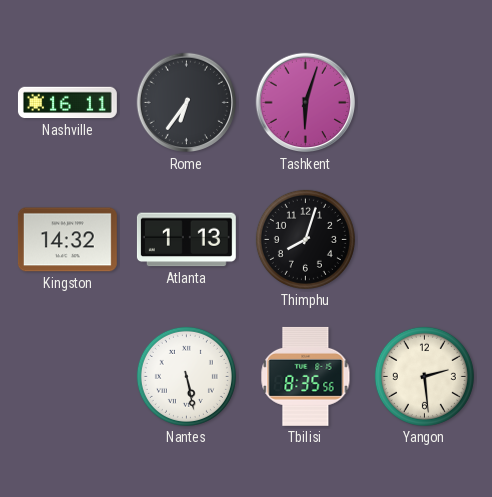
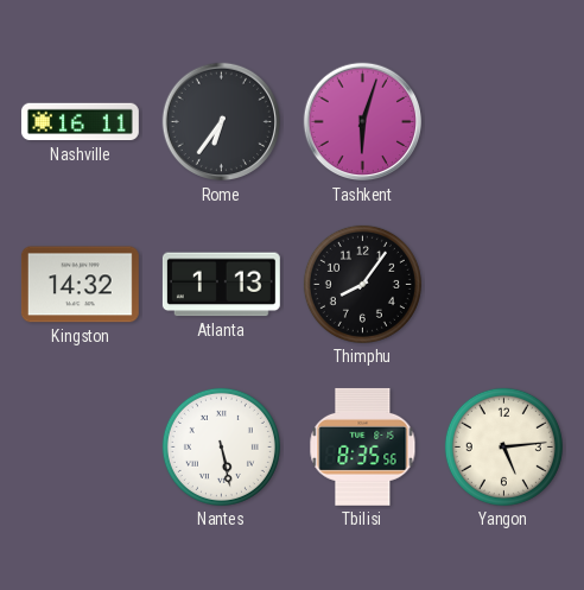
Thimphu: 8:03 -> 8:06 (362, 284)
Yangon: 2:29 -> 5:14 (503, 446)
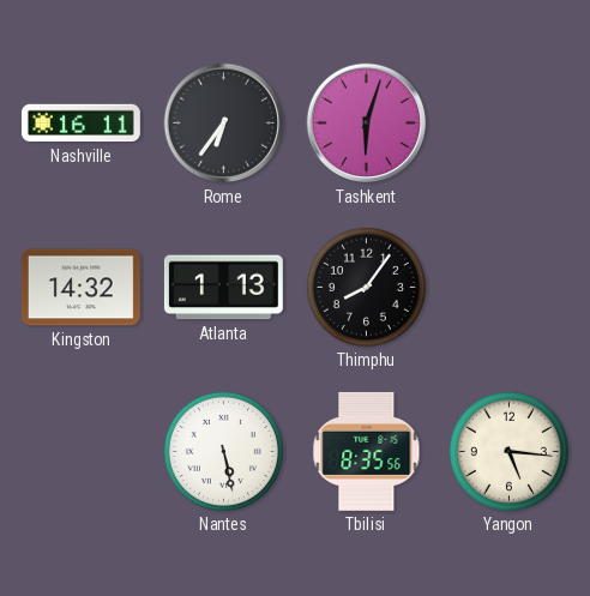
Yangon: 5:14 -> 5:16 (508, 451)
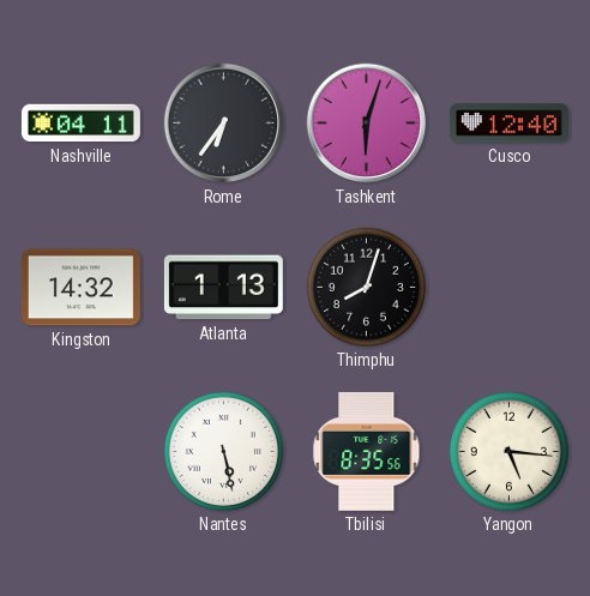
Nashville: 16:11 -> 04:11 (80, 124)
Cusco: none -> 12:40 (508, 124)
Thimphu: 8:06 -> 8:03 (366, 287)
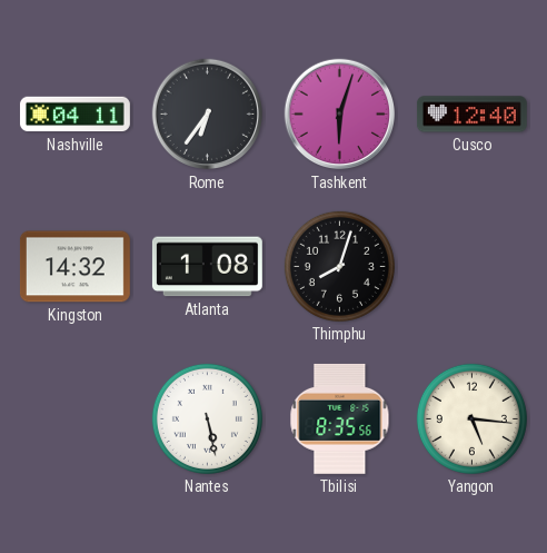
Atlanta: 1:13 -> 1:08 (207, 267)
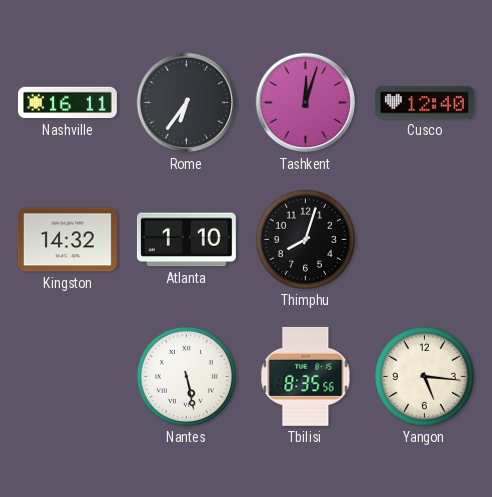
Nashville: 04:11 -> 16:11 (67, 103)
Tashkent: 6:03 -> 12:03 (306, 103)
Atlanta: 1:08 -> 1:10 (186, 240)
